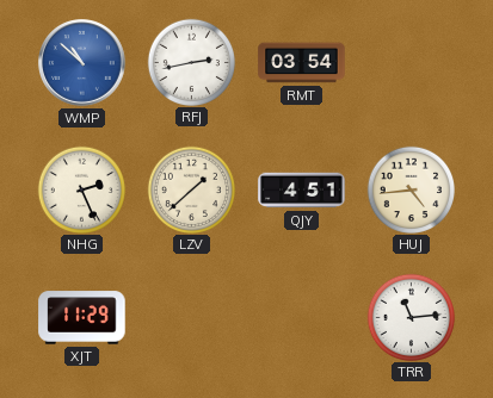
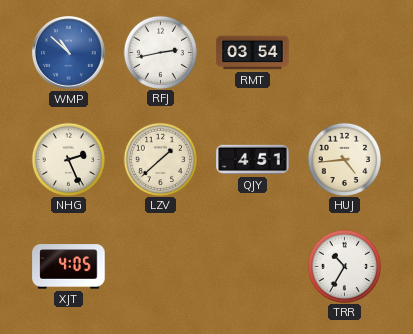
XJT: 11:29 -> 4:05 (69, 267)
TRR: 11:14 -> 10:35 (344, 266)
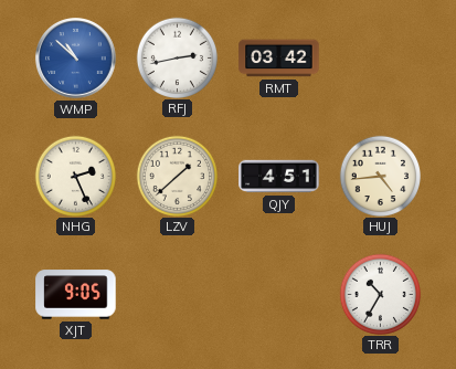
RMT: 03:54 -> 03:42 (279, 59)
XJT: 4:05 -> 9:05 (76, 295)
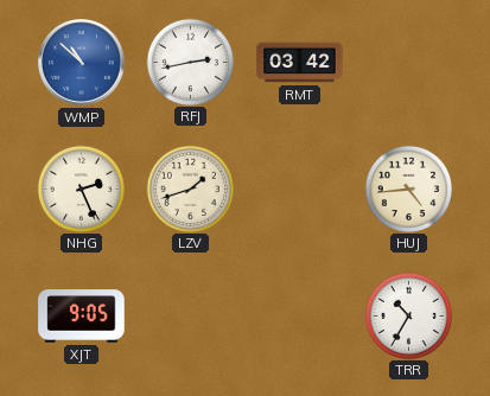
LZV: 1:38 -> 1:42 (190, 189)
QJY: 4:51 -> none (279, 177)
